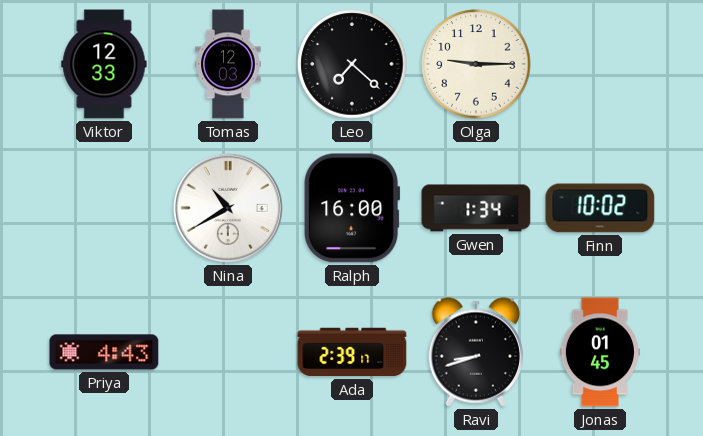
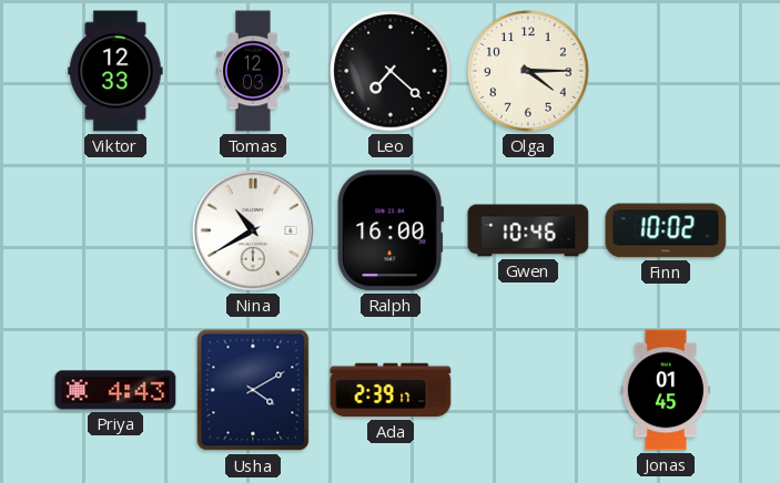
Olga: 9:15 -> 4:15 (528, 71)
Gwen: 1:34 -> 10:46 (528, 230)
Usha: none -> 4:10 (253, 390)
Ravi: 8:42 -> none (475, 352)
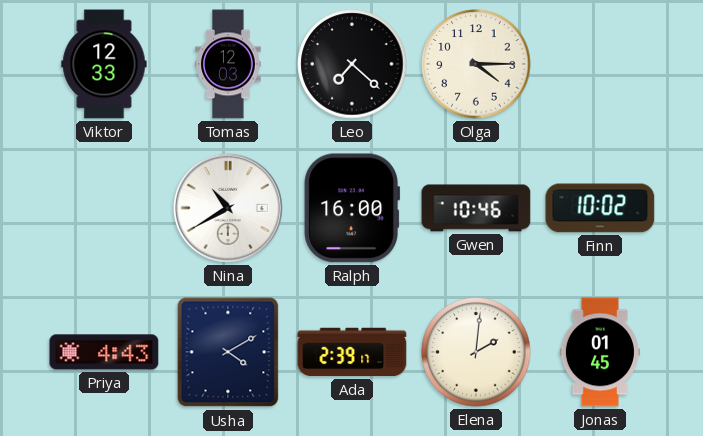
Elena: none -> 2:01 (476, 352)
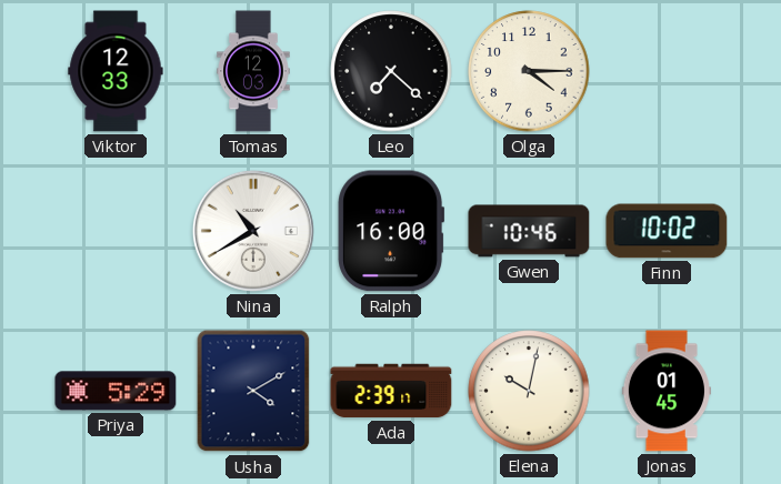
Priya: 4:43 -> 5:29 (116, 391)
Elena: 2:01 -> 10:02 (529, 391)
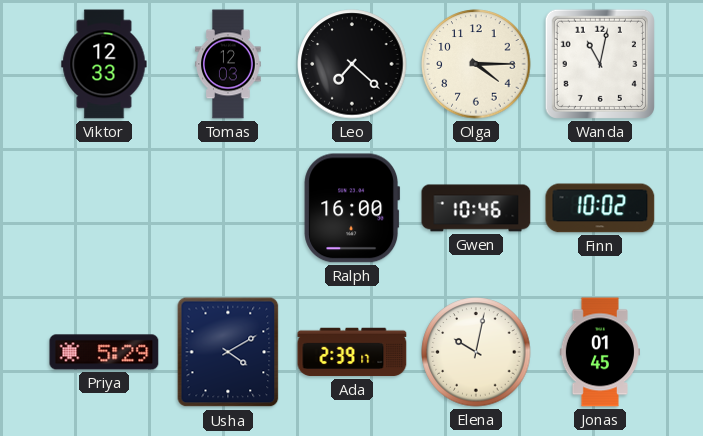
Wanda: none -> 11:02 (600, 64)
Nina: 10:40 -> none (253, 231)
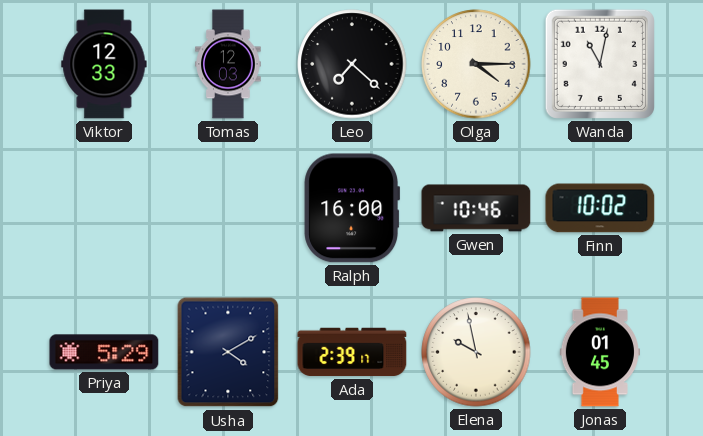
Elena: 10:02 -> 9:58 (476, 352)
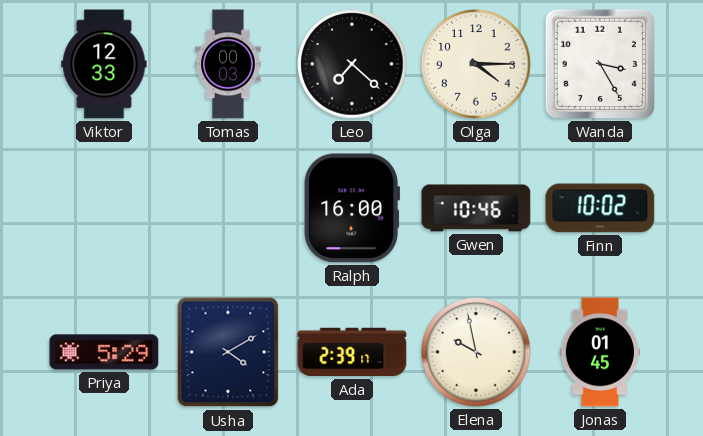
Tomas: 12:03 -> 00:03 (228, 64)
Wanda: 11:02 -> 3:25 (600, 64)
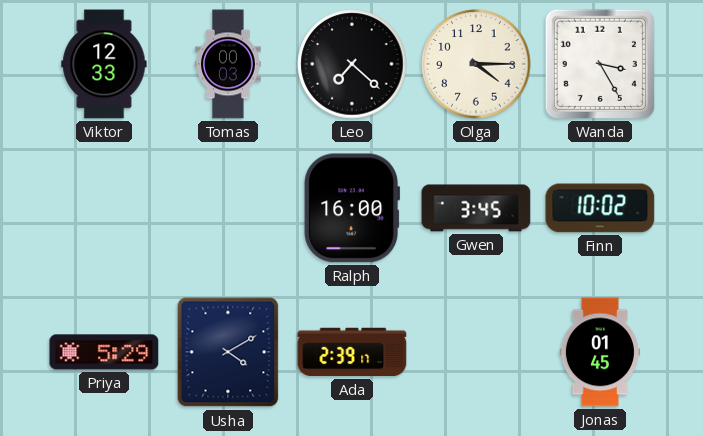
Gwen: 10:46 -> 3:45 (476, 208)
Elena: 9:58 -> none (476, 352)
